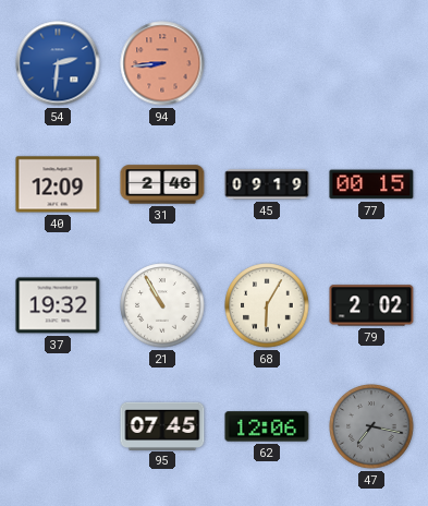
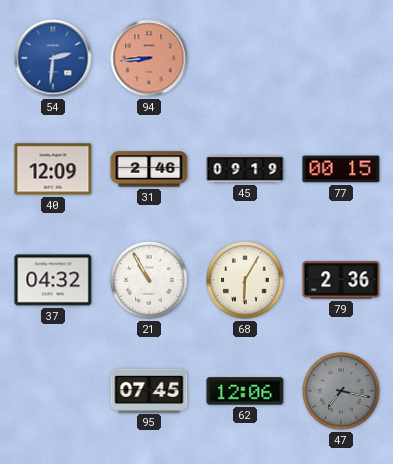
37: 19:32 -> 04:32 (53, 280)
79: 2:02 -> 2:36 (341, 280)
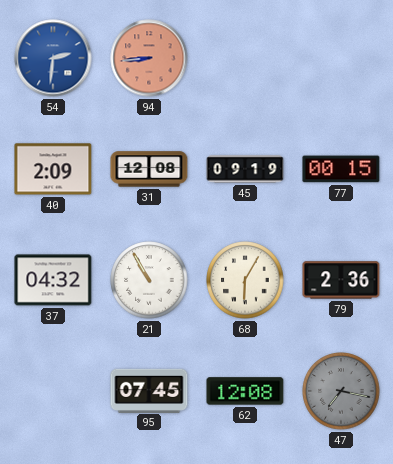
40: 12:09 -> 2:09 (53, 169)
31: 2:46 -> 12:08 (149, 169)
62: 12:06 -> 12:08 (245, 391)
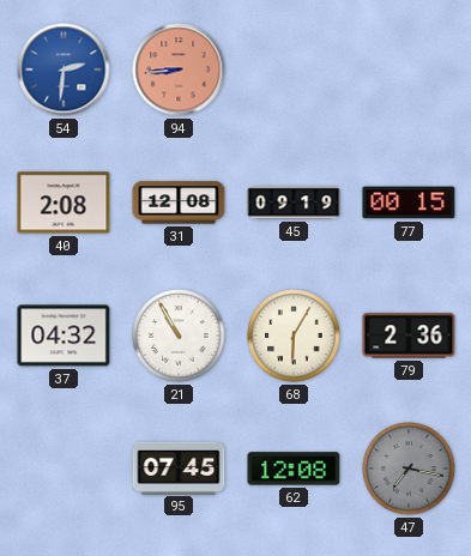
40: 2:09 -> 2:08 (64, 203)
